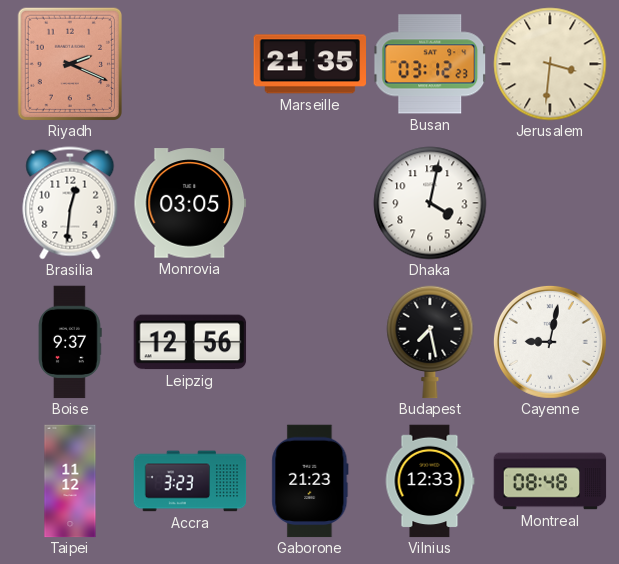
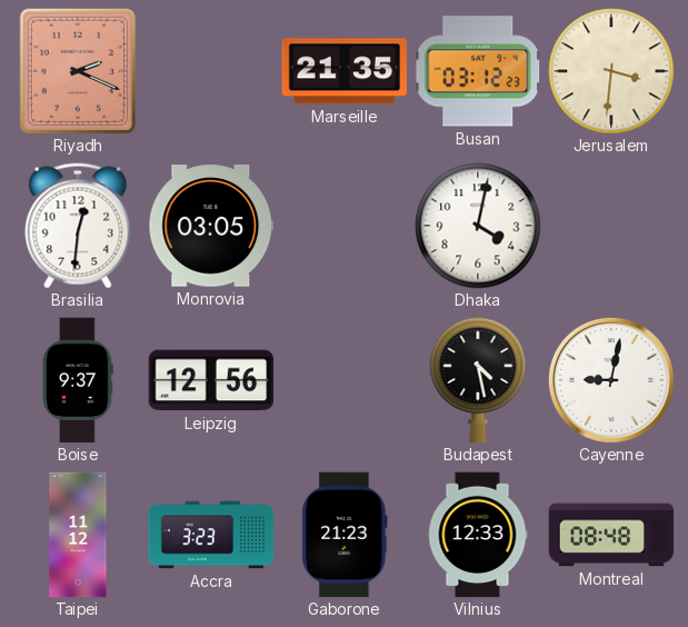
Budapest: 7:28 -> 4:28 (478, 380)
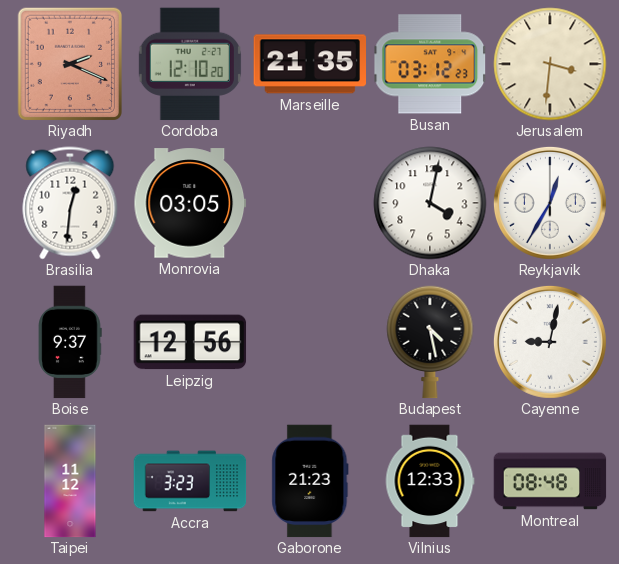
Cordoba: none -> 12:10 (190, 64)
Reykjavik: none -> 12:35 (550, 203)
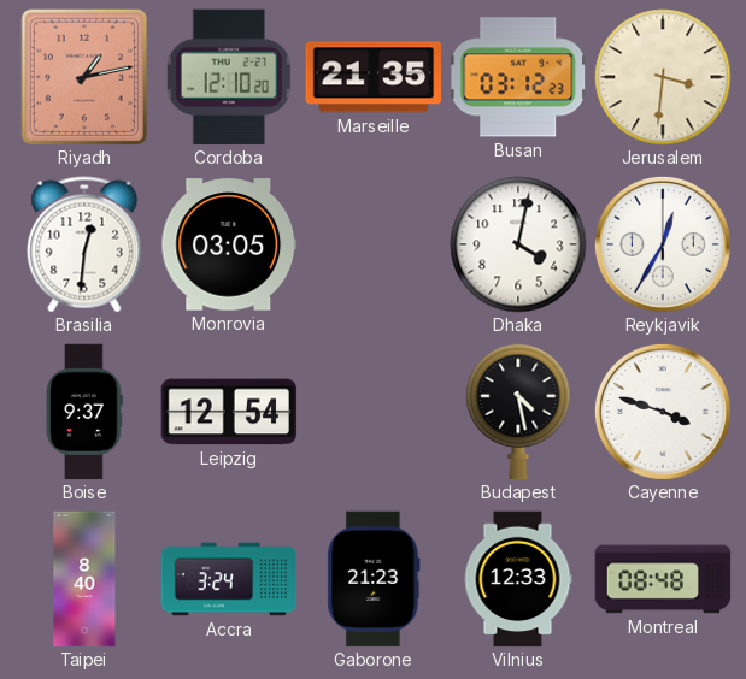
Riyadh: 2:19 -> 1:13 (83, 76)
Leipzig: 12:56 -> 12:54 (229, 412)
Cayenne: 9:02 -> 3:48 (663, 412)
Taipei: 11:12 -> 8:40 (84, 579)
Accra: 3:23 -> 3:24 (229, 579)
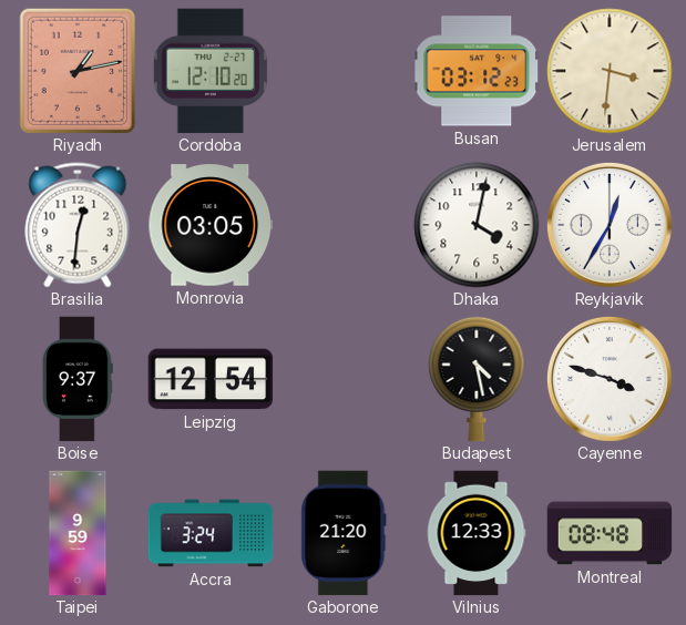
Marseille: 21:35 -> none (374, 77)
Taipei: 8:40 -> 9:59 (78, 533)
Gaborone: 21:23 -> 21:20 (344, 533)
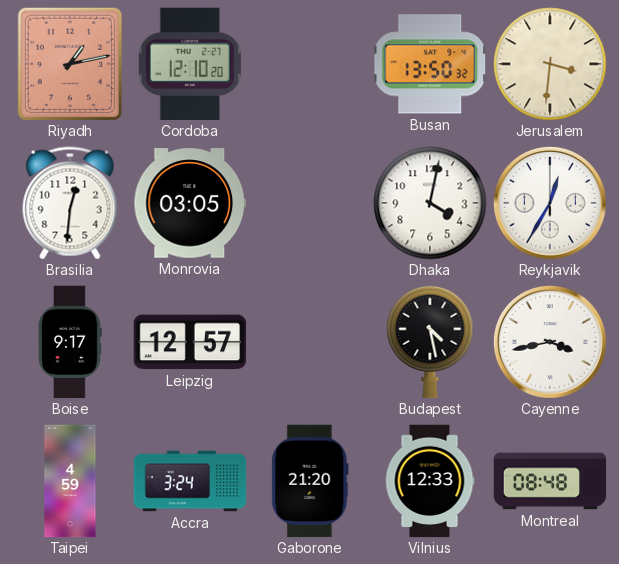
Busan: 03:12 -> 13:50 (430, 64)
Boise: 9:37 -> 9:17 (70, 342)
Leipzig: 12:54 -> 12:57 (190, 342)
Cayenne: 3:48 -> 3:43 (550, 342)
Taipei: 9:59 -> 4:59 (70, 481)
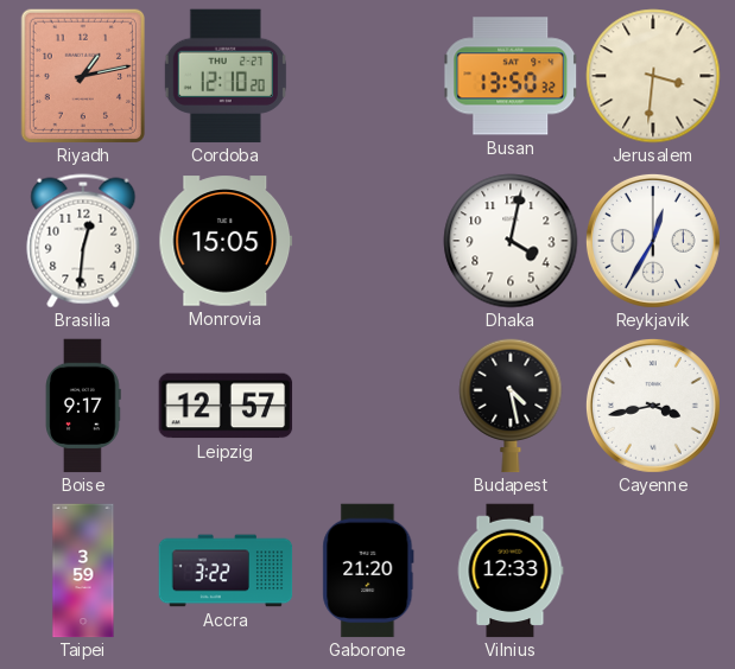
Monrovia: 03:05 -> 15:05 (226, 241)
Taipei: 4:59 -> 3:59 (83, 571)
Accra: 3:24 -> 3:22 (226, 571)
Montreal: 08:48 -> none (550, 481)
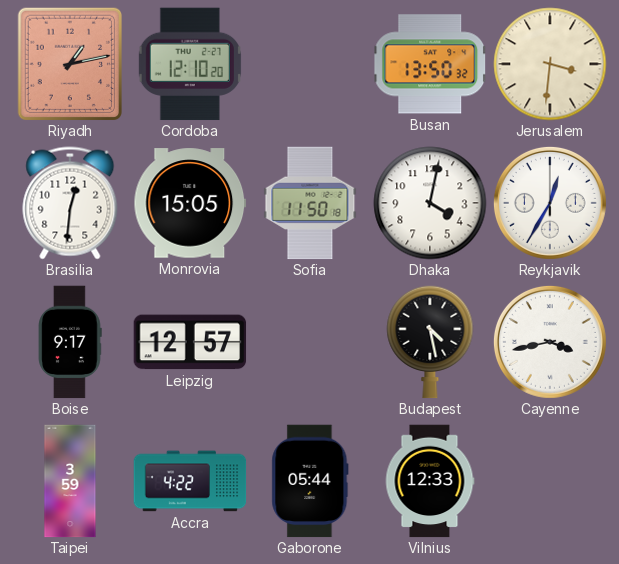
Sofia: none -> 11:50 (310, 203)
Accra: 3:22 -> 4:22 (190, 481)
Gaborone: 21:20 -> 05:44 (310, 481)
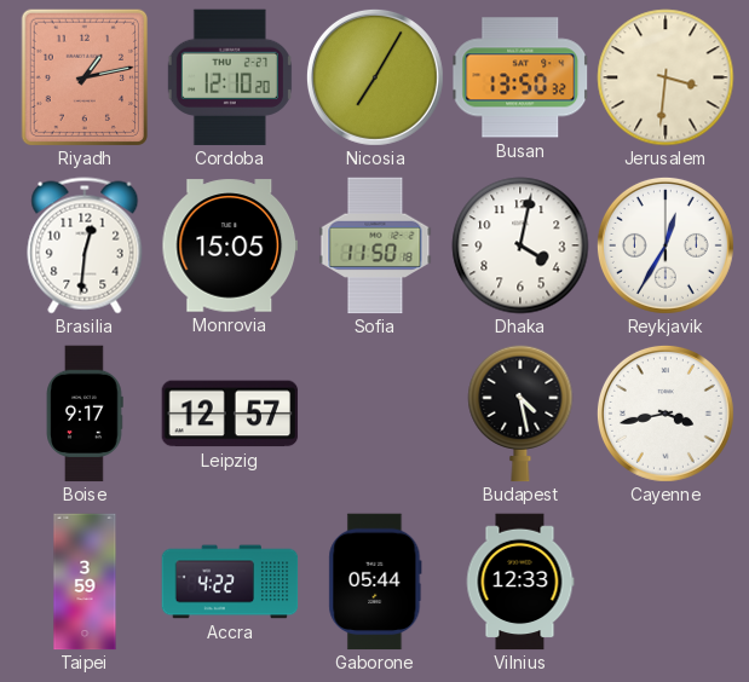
Nicosia: none -> 7:05 (375, 77)
